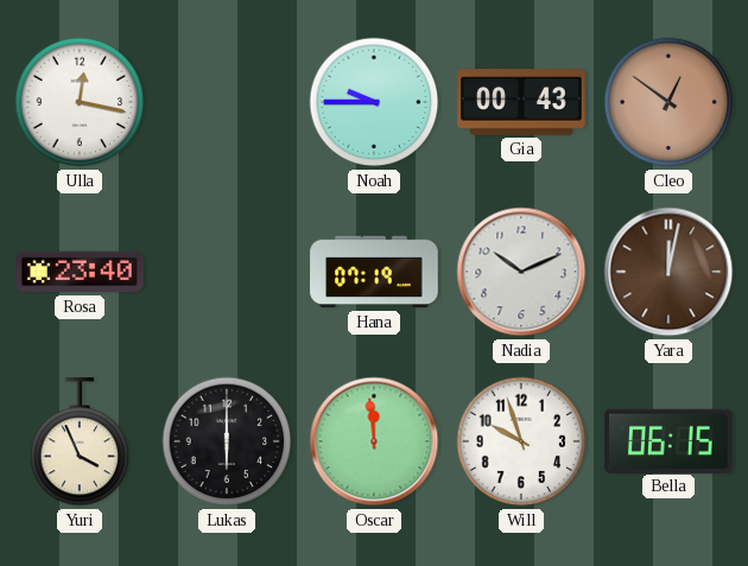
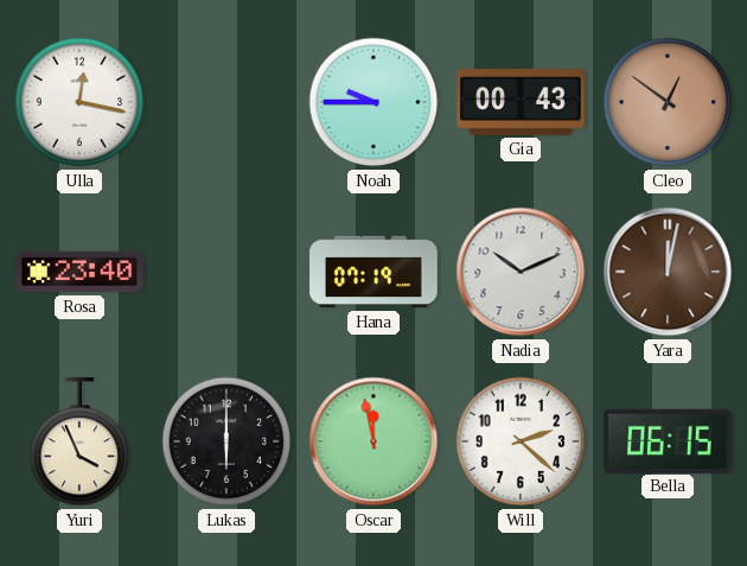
Oscar: 11:59 -> 11:58 (373, 441)
Will: 9:57 -> 2:22 (521, 441)
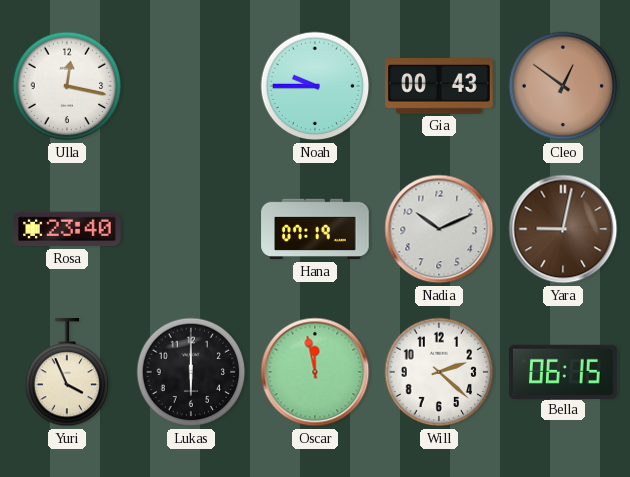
Yara: 12:02 -> 9:02 (563, 229)
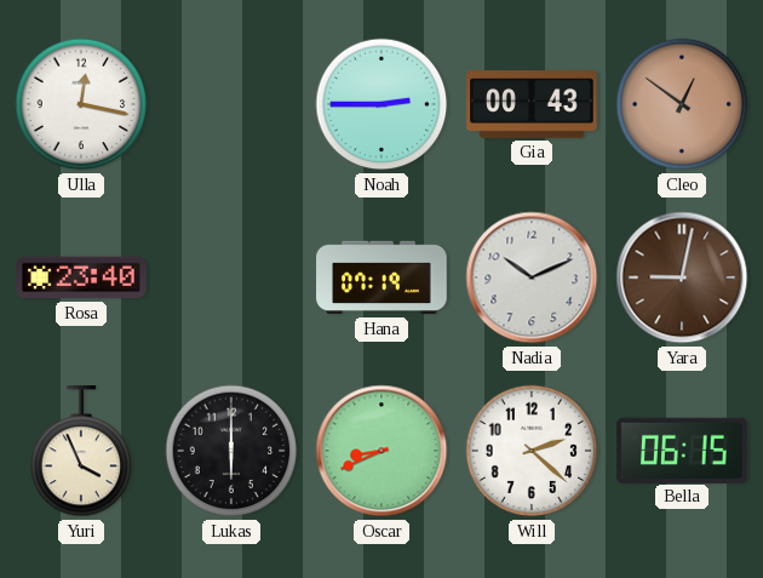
Noah: 9:45 -> 2:45 (381, 104)
Oscar: 11:58 -> 8:41 (381, 451)
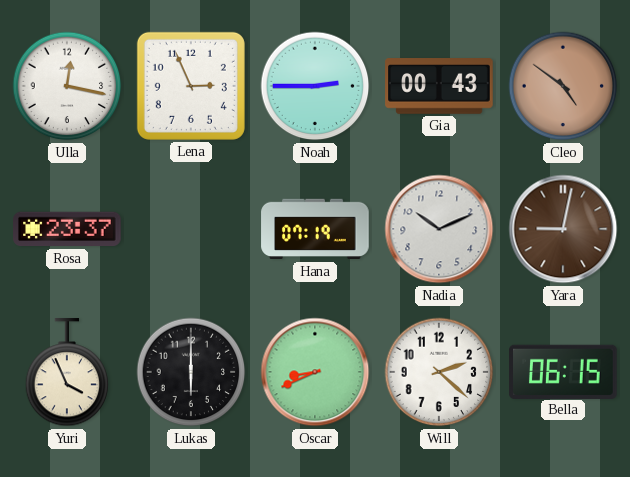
Lena: none -> 2:56 (191, 86)
Cleo: 12:51 -> 4:51 (563, 86)
Rosa: 23:40 -> 23:37 (67, 229)
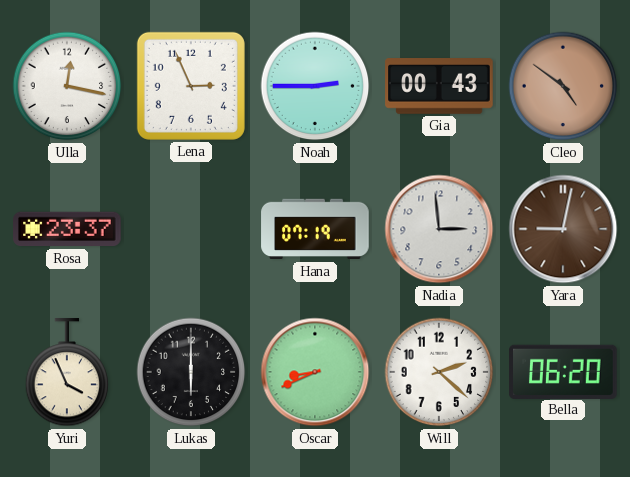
Nadia: 10:11 -> 2:59 (439, 229)
Bella: 06:15 -> 06:20 (563, 371)
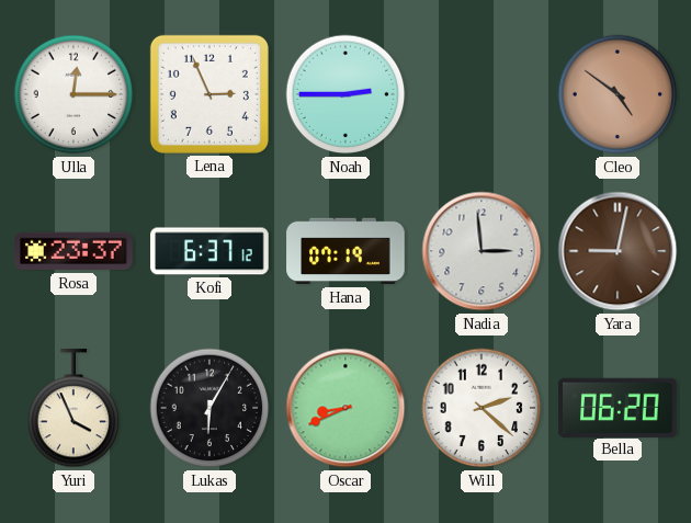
Ulla: 12:17 -> 12:15 (73, 94)
Gia: 00:43 -> none (439, 86)
Kofi: none -> 6:37 (209, 251)
Lukas: 6:00 -> 6:05 (209, 408)
